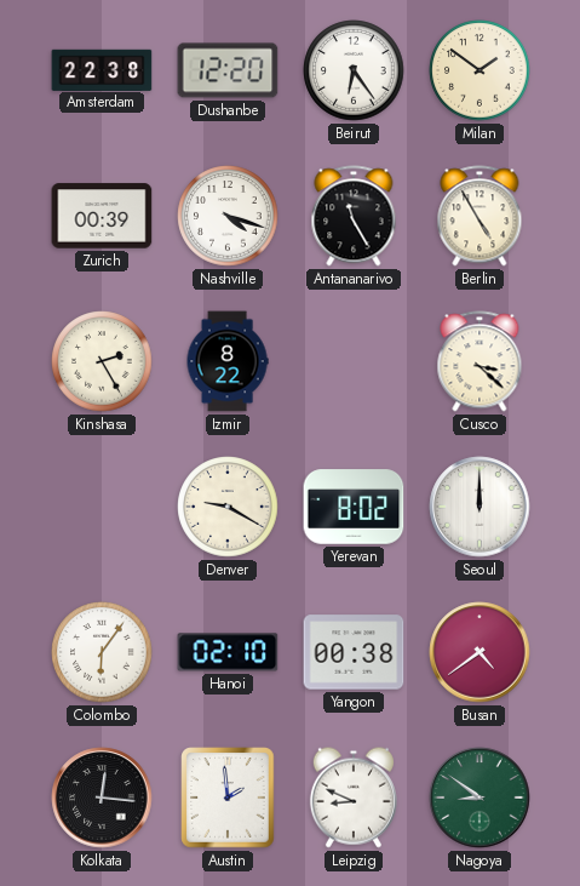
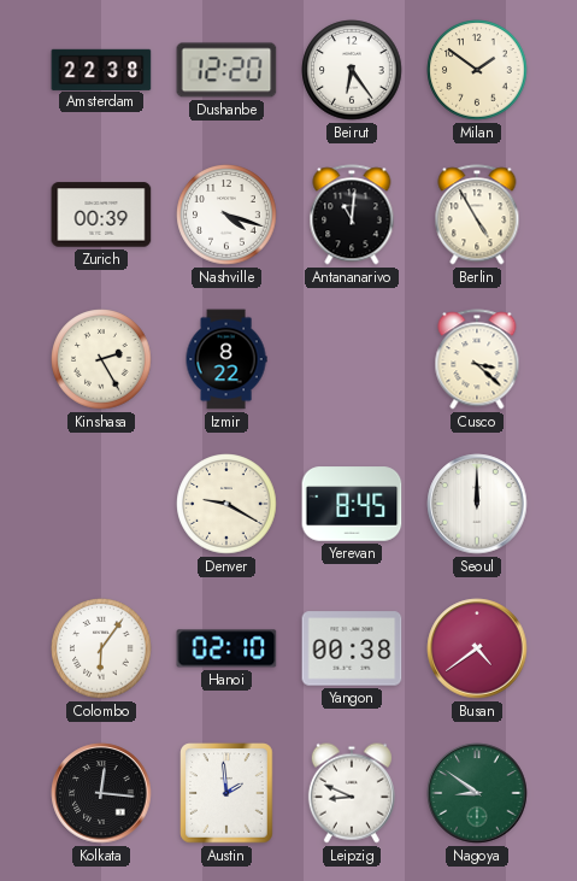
Antananarivo: 11:25 -> 11:01 (352, 215)
Yerevan: 8:02 -> 8:45 (352, 504)
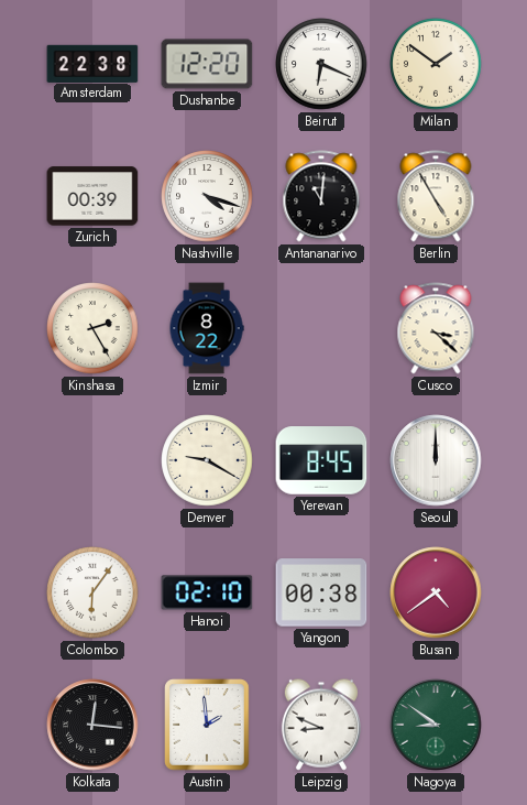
Beirut: 6:24 -> 6:19 (321, 64)
